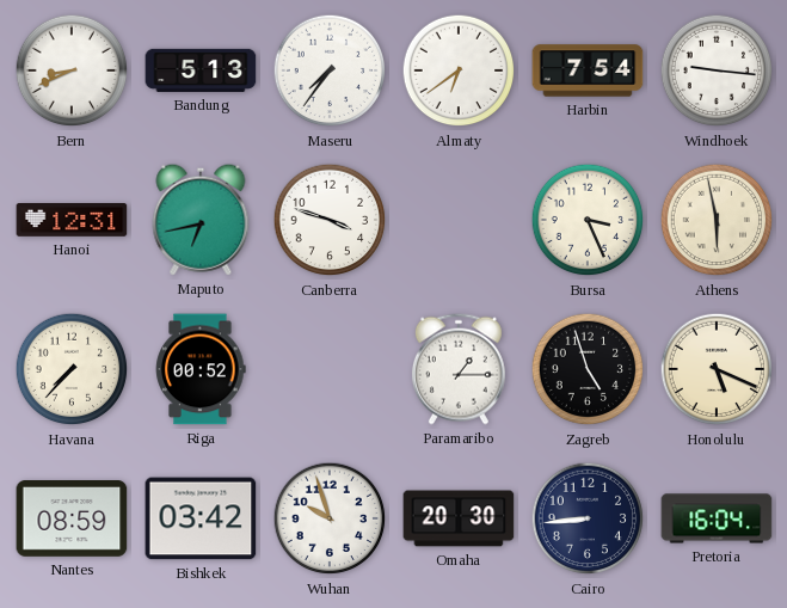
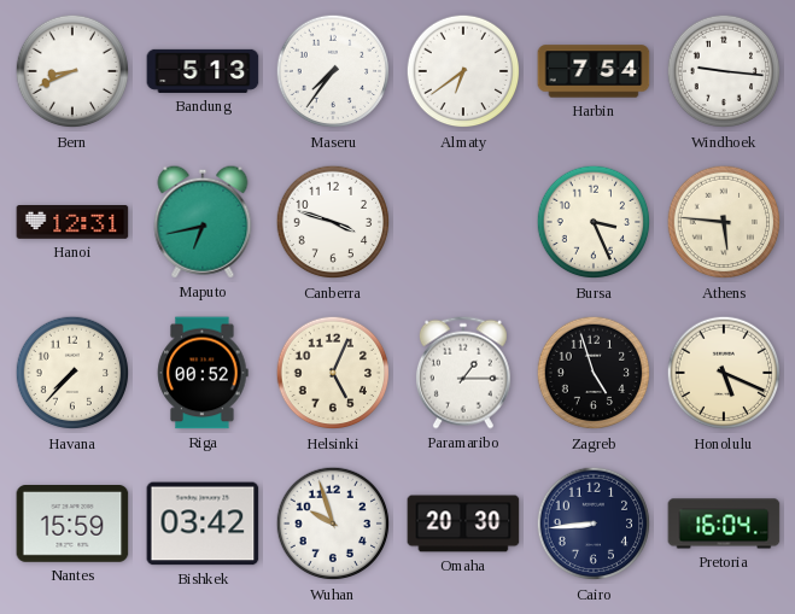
Athens: 5:58 -> 5:46 (724, 222)
Helsinki: none -> 5:04 (333, 373)
Nantes: 08:59 -> 15:59 (72, 525)
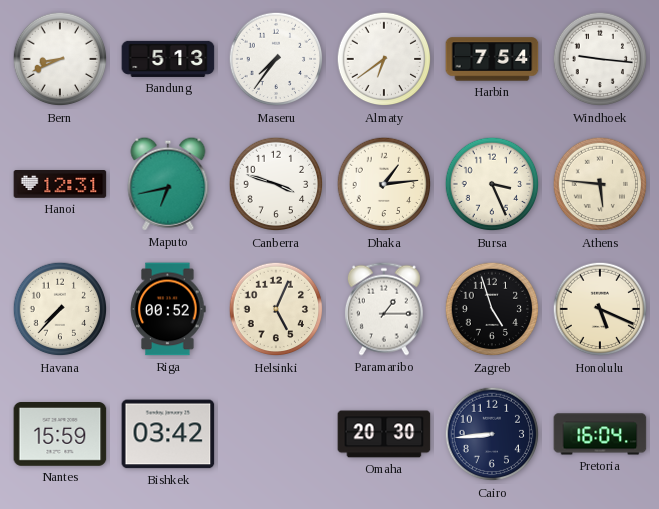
Dhaka: none -> 1:14 (384, 184)
Wuhan: 9:57 -> none (333, 524)
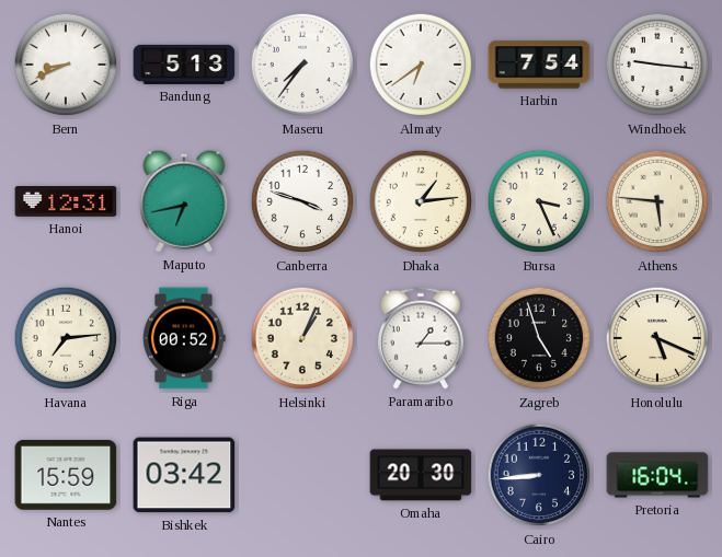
Havana: 7:37 -> 7:14 (66, 338)
Helsinki: 5:04 -> 1:04 (302, 338)
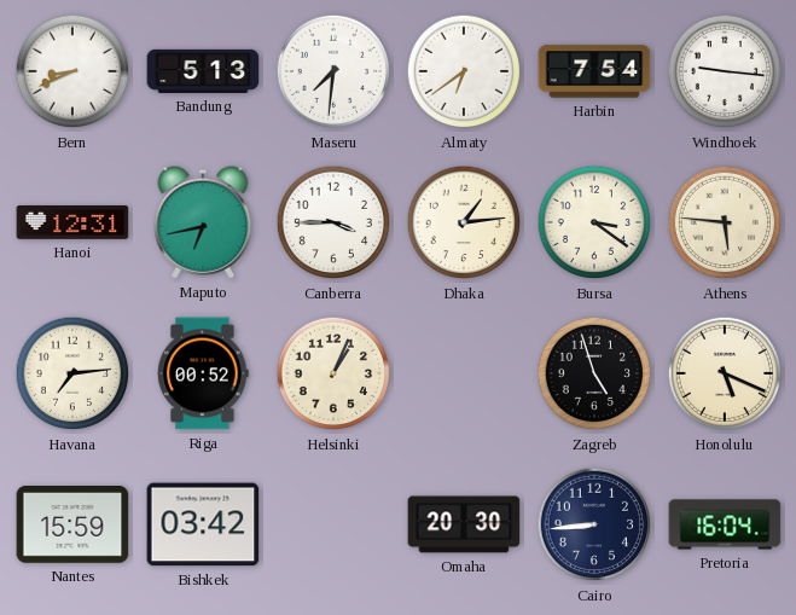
Maseru: 7:36 -> 7:31 (333, 71)
Canberra: 3:48 -> 3:45 (333, 222)
Bursa: 3:26 -> 3:21 (594, 222)
Paramaribo: 1:15 -> none (421, 338)
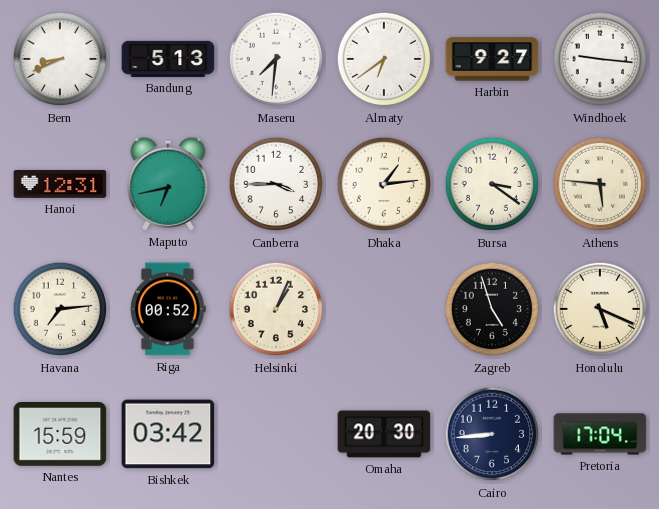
Harbin: 7:54 -> 9:27 (492, 59)
Pretoria: 16:04 -> 17:04 (600, 434)
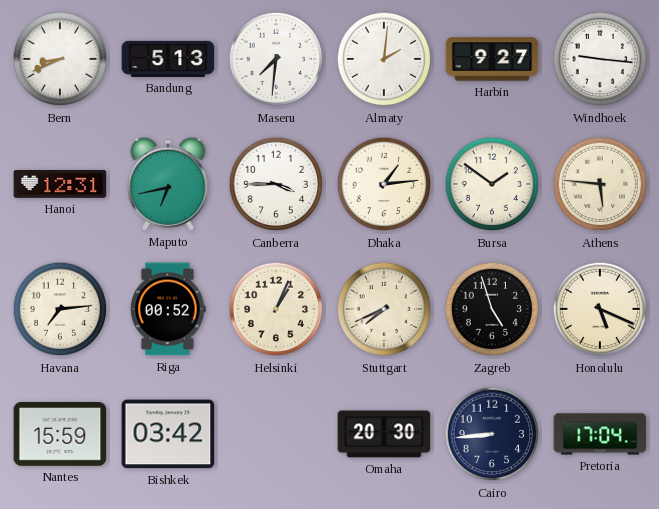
Almaty: 6:39 -> 2:01 (384, 59)
Bursa: 3:21 -> 1:51 (492, 184)
Stuttgart: none -> 7:41 (384, 309)
